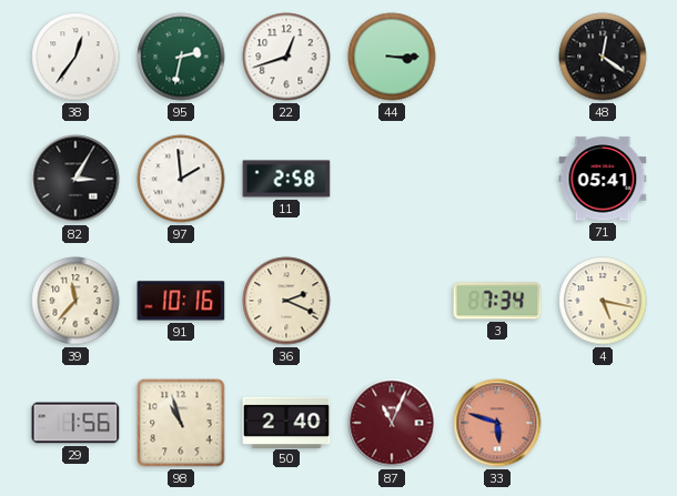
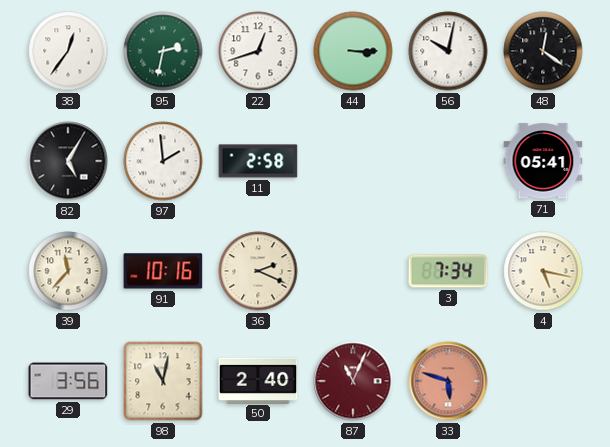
56: none -> 10:02 (448, 51)
82: 3:05 -> 5:05 (68, 161)
29: 1:56 -> 3:56 (68, 381)
98: 10:57 -> 11:02 (163, 381)
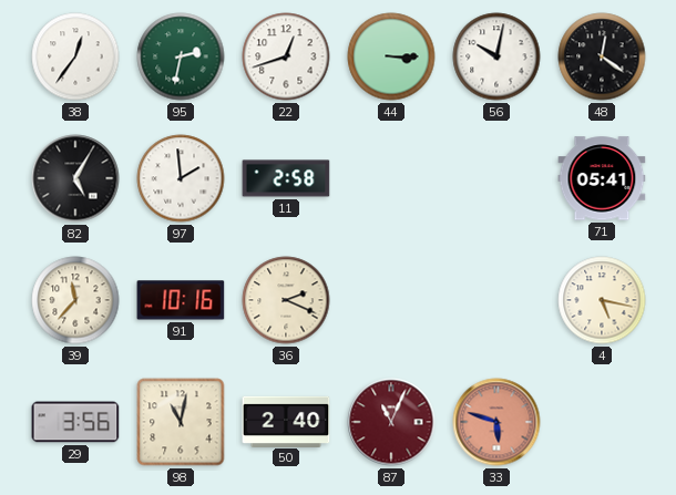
3: 7:34 -> none (448, 271)
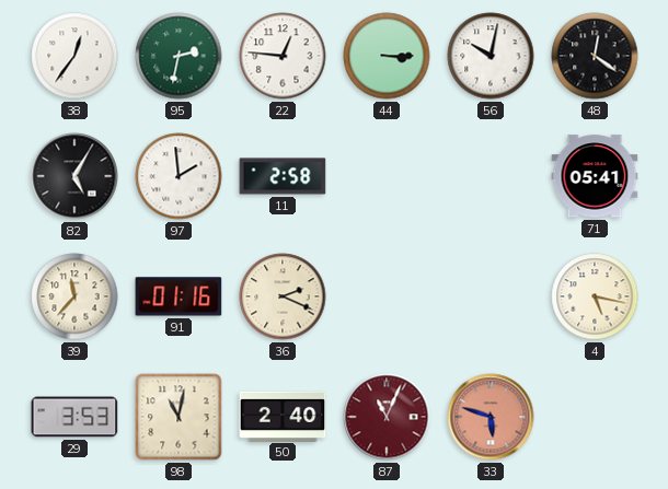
22: 12:42 -> 12:46 (283, 56)
91: 10:16 -> 01:16 (178, 296)
29: 3:56 -> 3:53 (74, 417)
